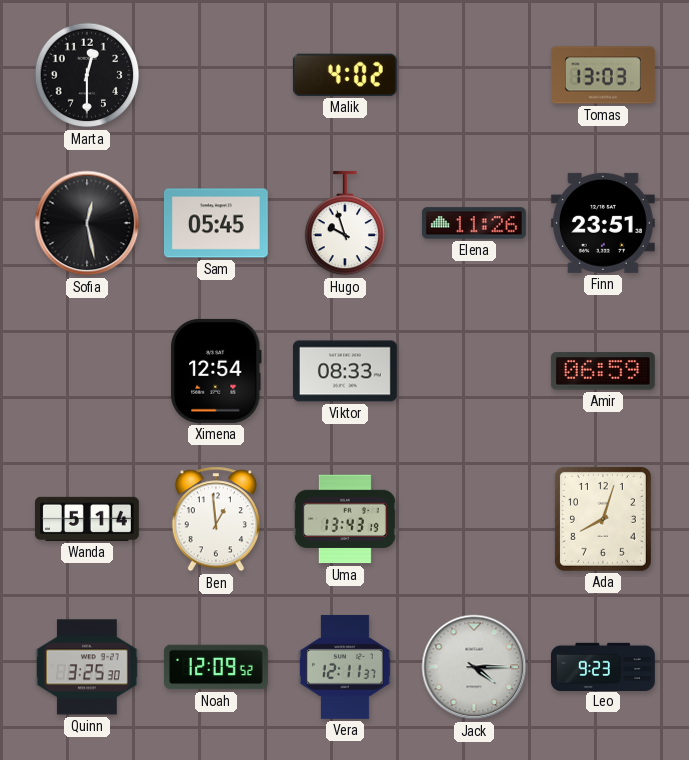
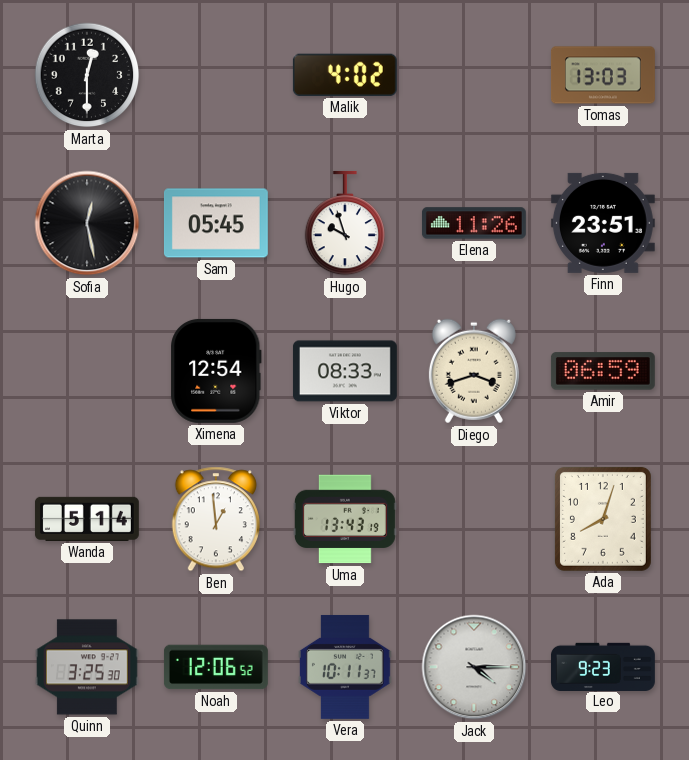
Diego: none -> 3:42 (474, 371)
Noah: 12:09 -> 12:06 (216, 667)
Vera: 12:11 -> 10:11 (345, 667)
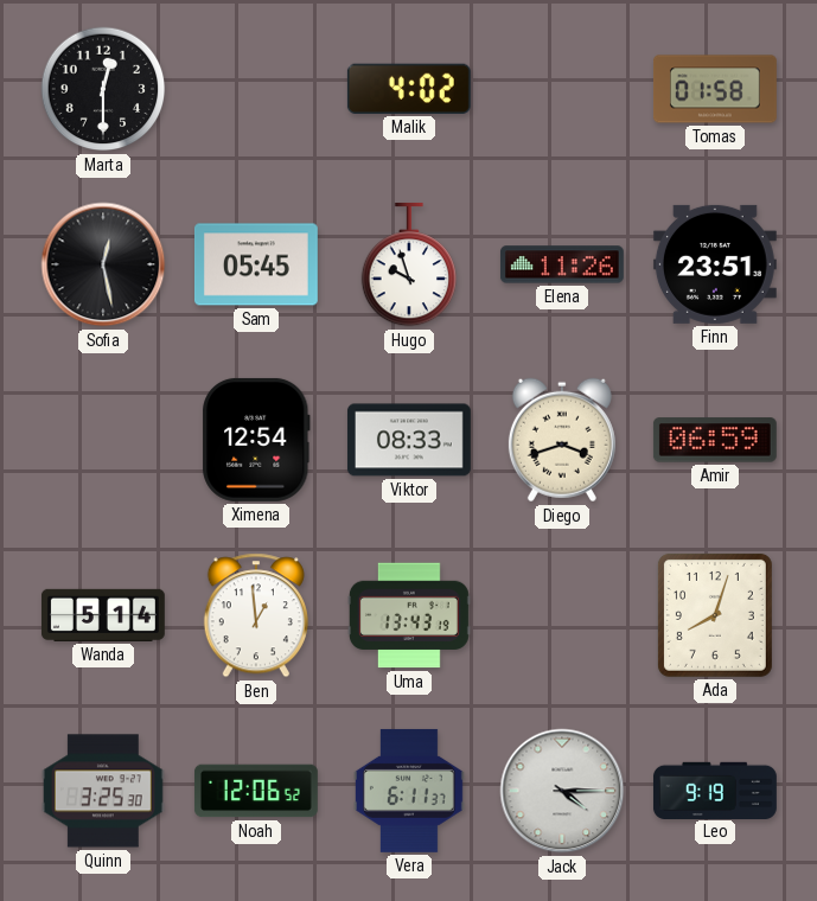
Tomas: 13:03 -> 01:58 (715, 89)
Vera: 10:11 -> 6:11 (409, 791)
Leo: 9:23 -> 9:19 (715, 790)
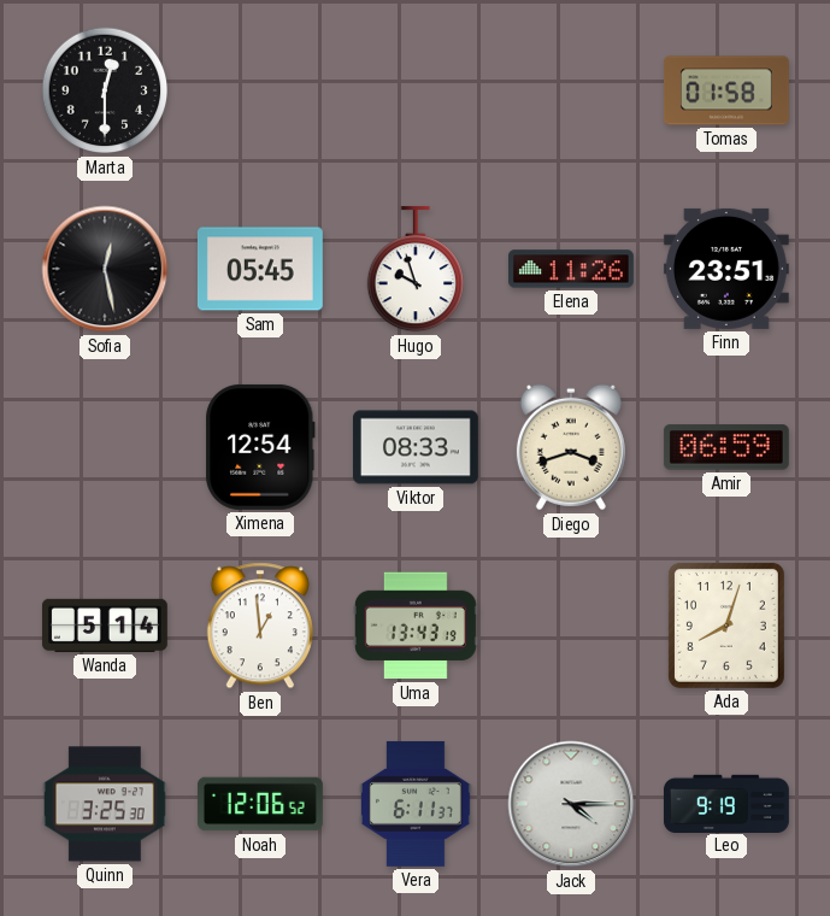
Malik: 4:02 -> none (409, 89)
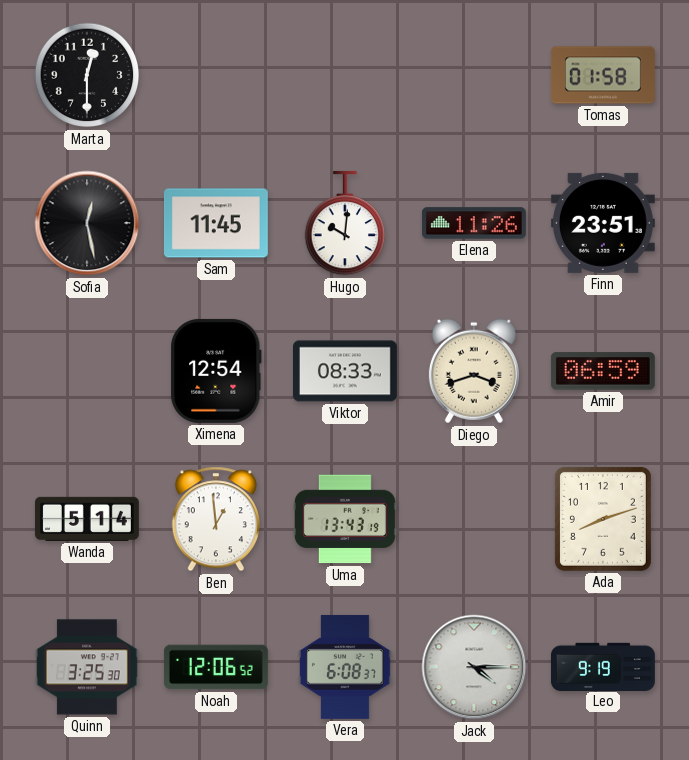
Sam: 05:45 -> 11:45 (216, 223)
Hugo: 9:57 -> 10:01 (344, 223)
Ada: 8:03 -> 8:12 (603, 519)
Vera: 6:11 -> 6:08 (345, 667)
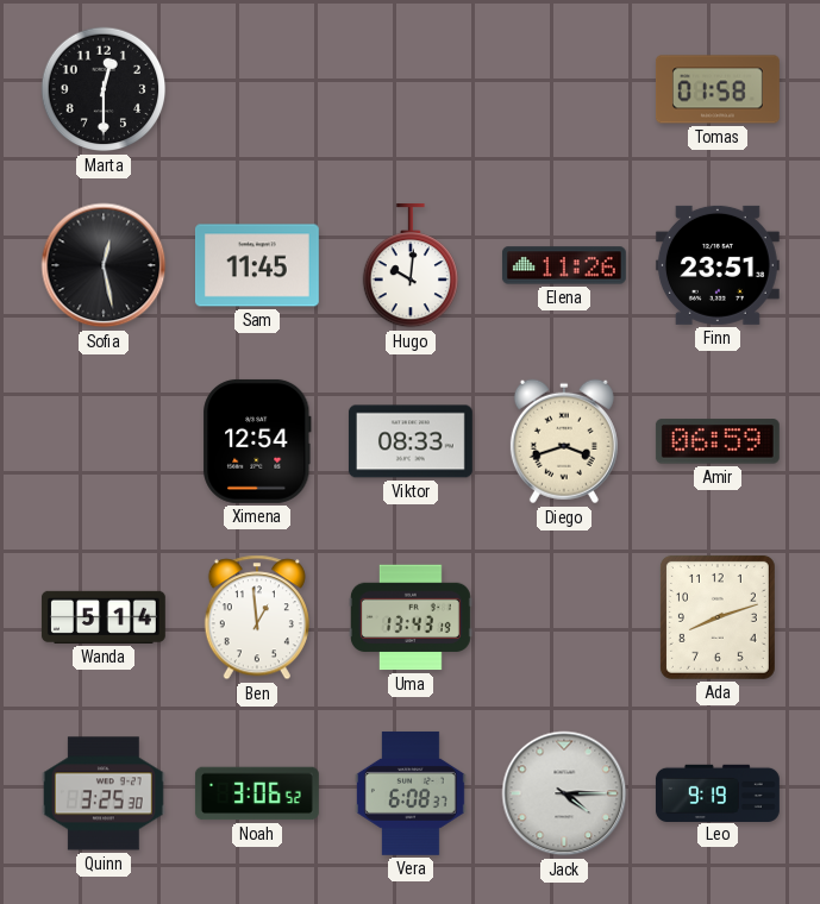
Noah: 12:06 -> 3:06 (257, 793)
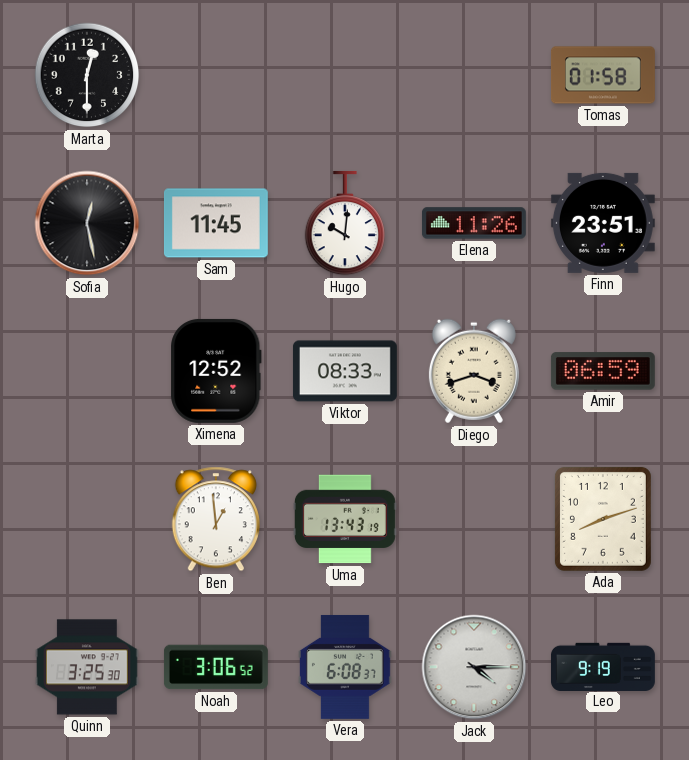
Ximena: 12:54 -> 12:52 (216, 371)
Wanda: 5:14 -> none (104, 617)
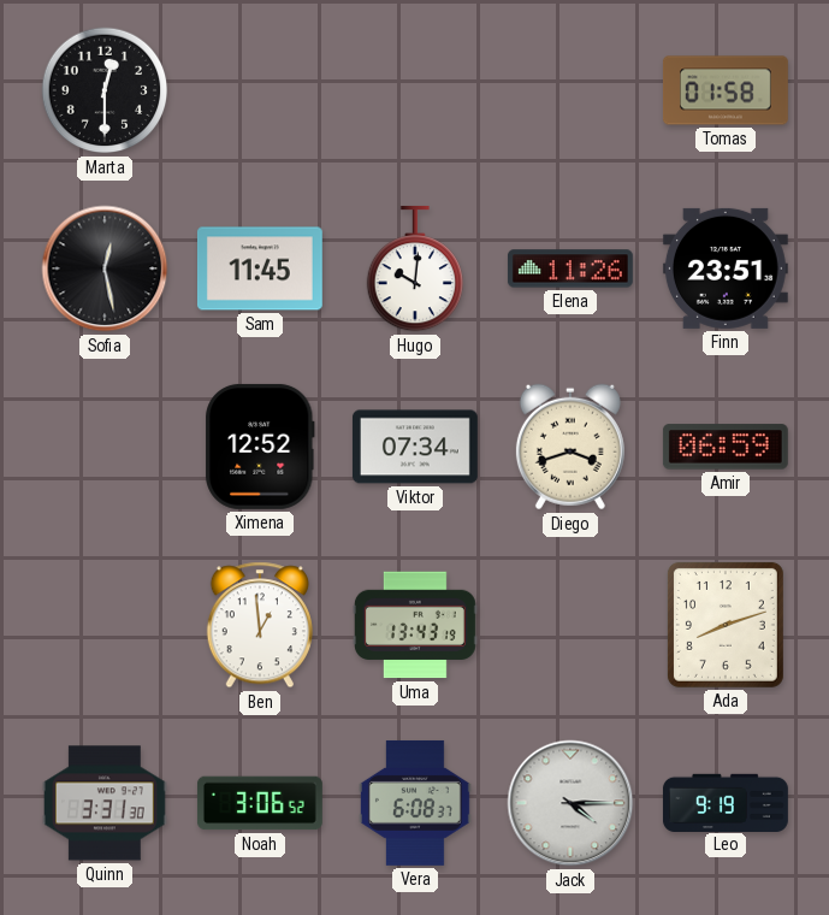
Viktor: 08:33 -> 07:34 (415, 447)
Quinn: 3:25 -> 3:31 (105, 803)
